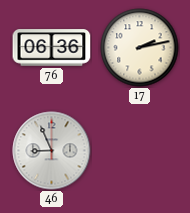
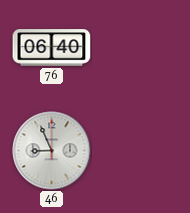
76: 06:36 -> 06:40 (52, 48)
17: 2:13 -> none (140, 48)
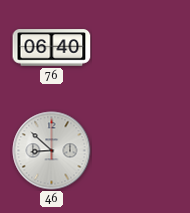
46: 8:56 -> 8:52 (52, 151)
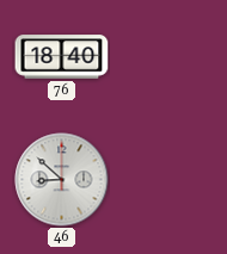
76: 06:40 -> 18:40 (62, 57)
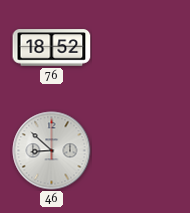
76: 18:40 -> 18:52 (52, 48)
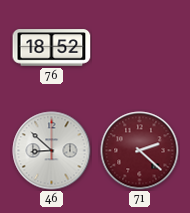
71: none -> 2:22 (140, 151)
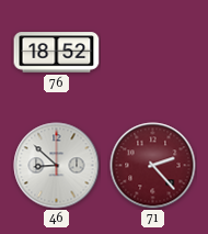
71: 2:22 -> 2:23 (153, 166)
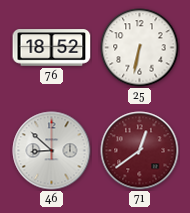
25: none -> 6:32 (140, 48)
71: 2:23 -> 12:39 (140, 151)
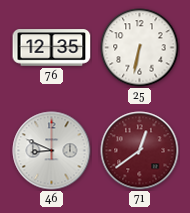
76: 18:52 -> 12:35 (52, 48)
46: 8:52 -> 8:49 (52, 151)
